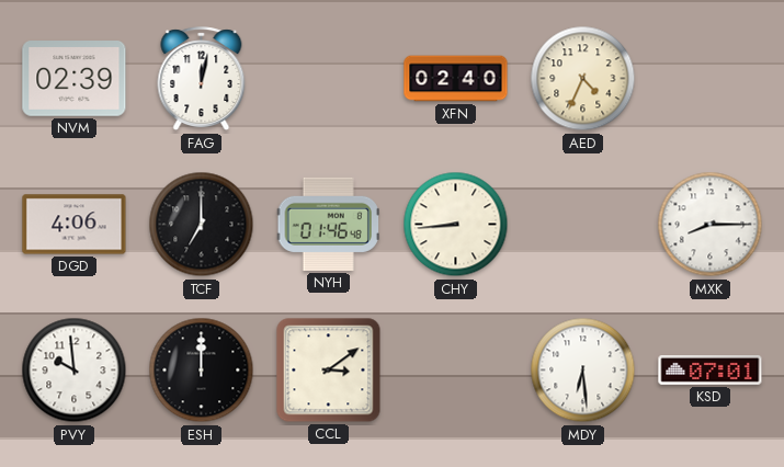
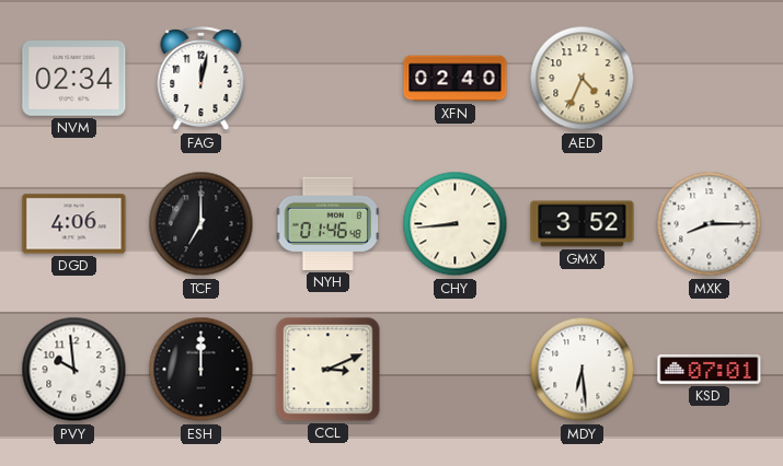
NVM: 02:39 -> 02:34 (74, 79)
GMX: none -> 3:52 (583, 224)
CCL: 3:09 -> 3:11 (329, 370)
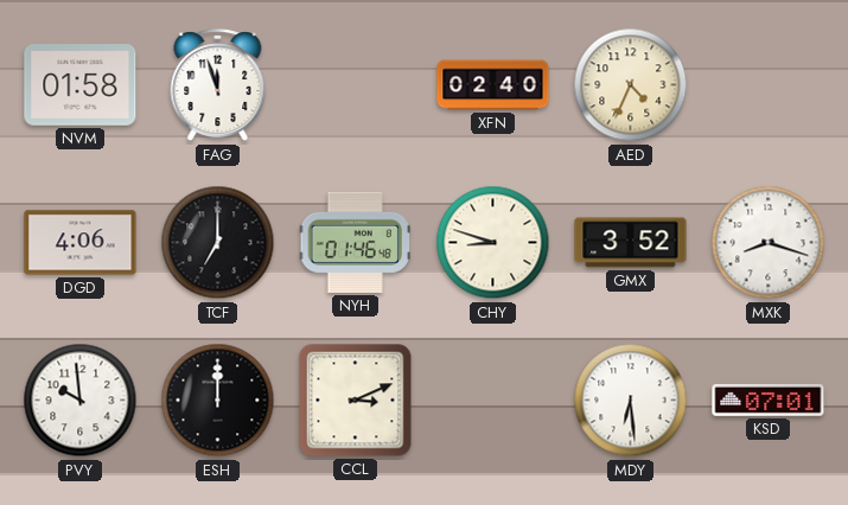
NVM: 02:34 -> 01:58 (81, 85)
FAG: 12:02 -> 11:57 (218, 85)
CHY: 8:44 -> 8:48 (493, 243)
MXK: 8:15 -> 8:18 (769, 243)
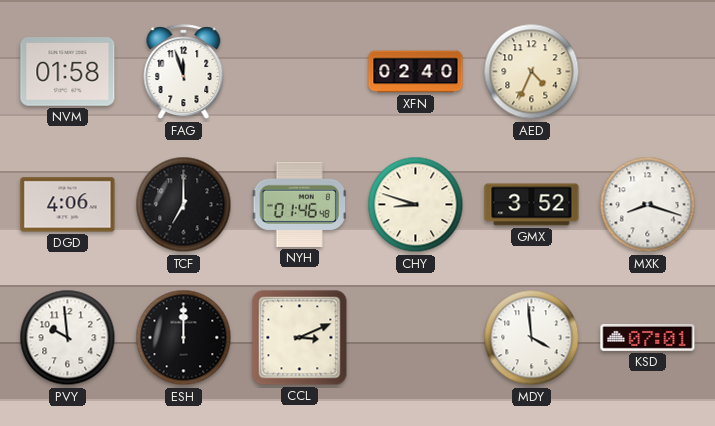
MDY: 6:29 -> 3:59 (532, 338)
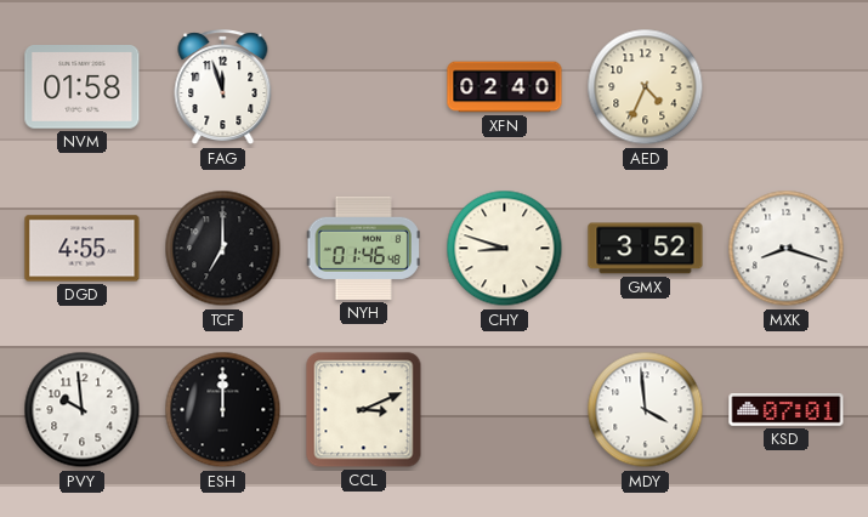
DGD: 4:06 -> 4:55 (83, 249)
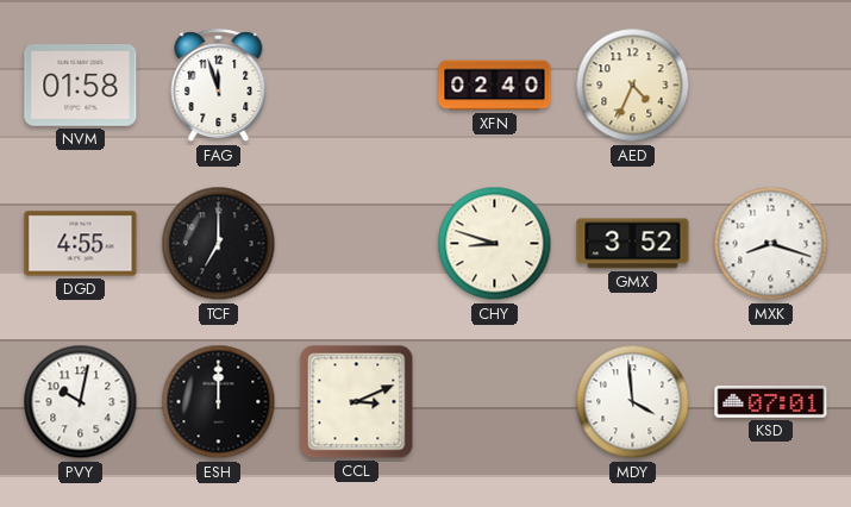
NYH: 01:46 -> none (363, 248)
PVY: 9:59 -> 10:02 (81, 402)
